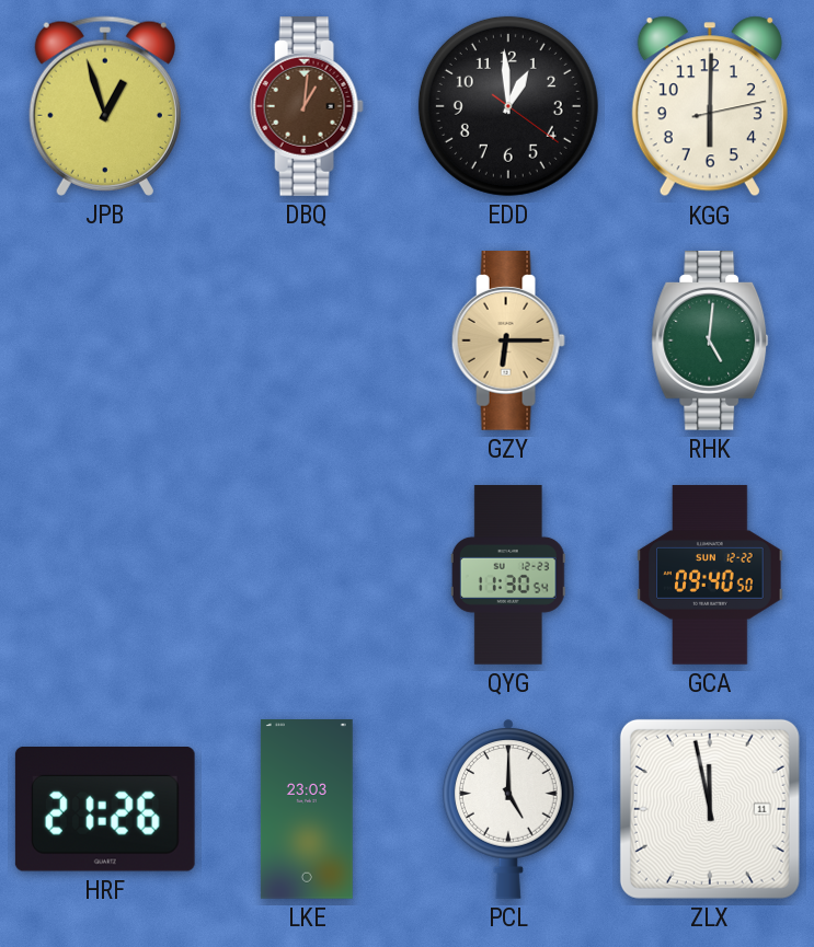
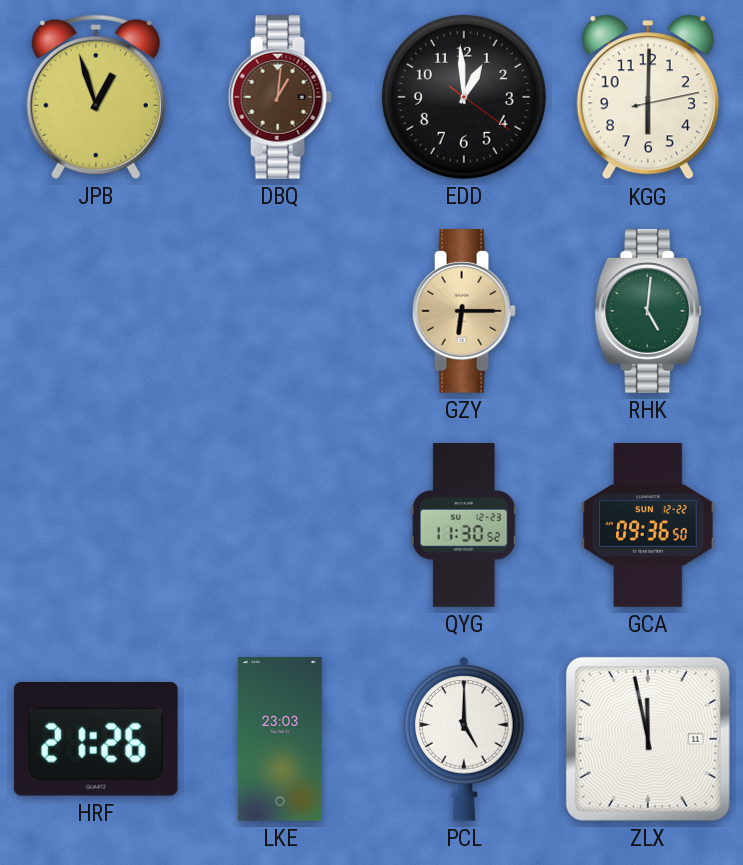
QYG: 11:30:54 -> 11:30:52 (464, 525)
GCA: 09:40 -> 09:36 (648, 525)
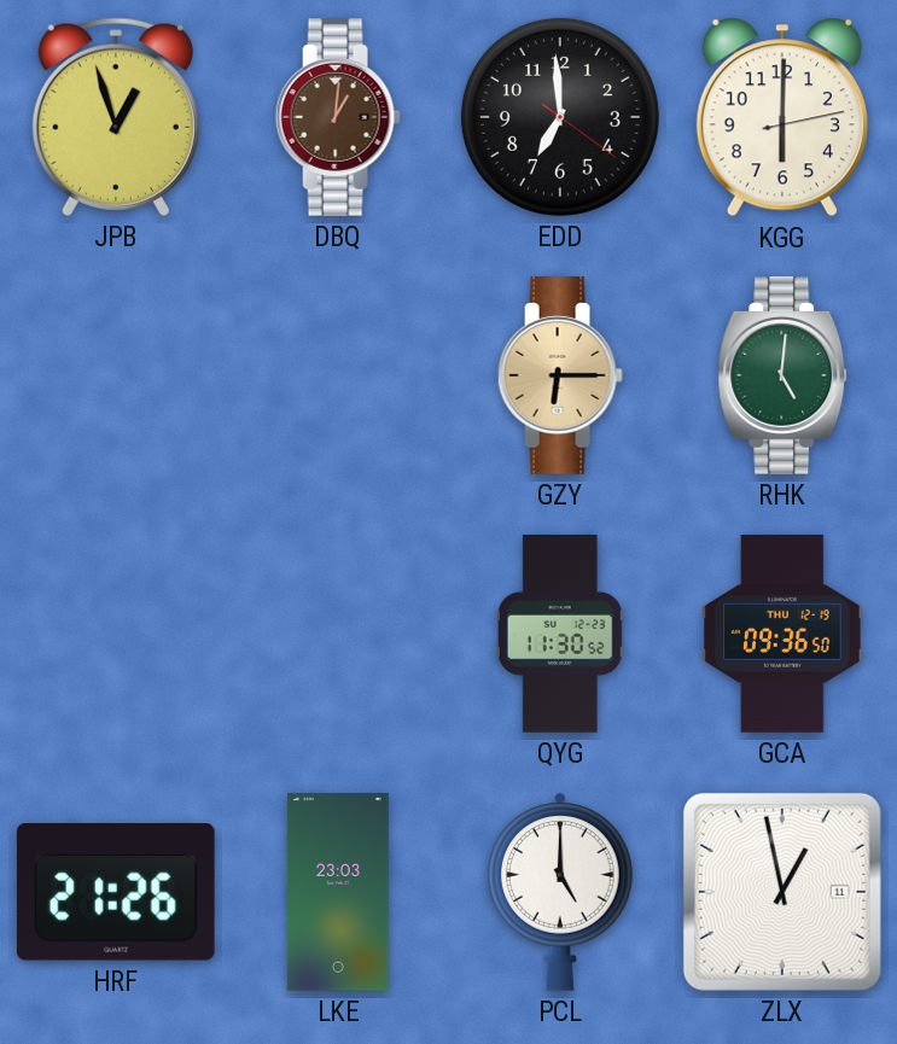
EDD: 12:59 -> 6:59 (560, 117)
GCA date: SUN 12-22 -> THU 12-19 (782, 634)
ZLX: 11:58 -> 12:58 (782, 892)
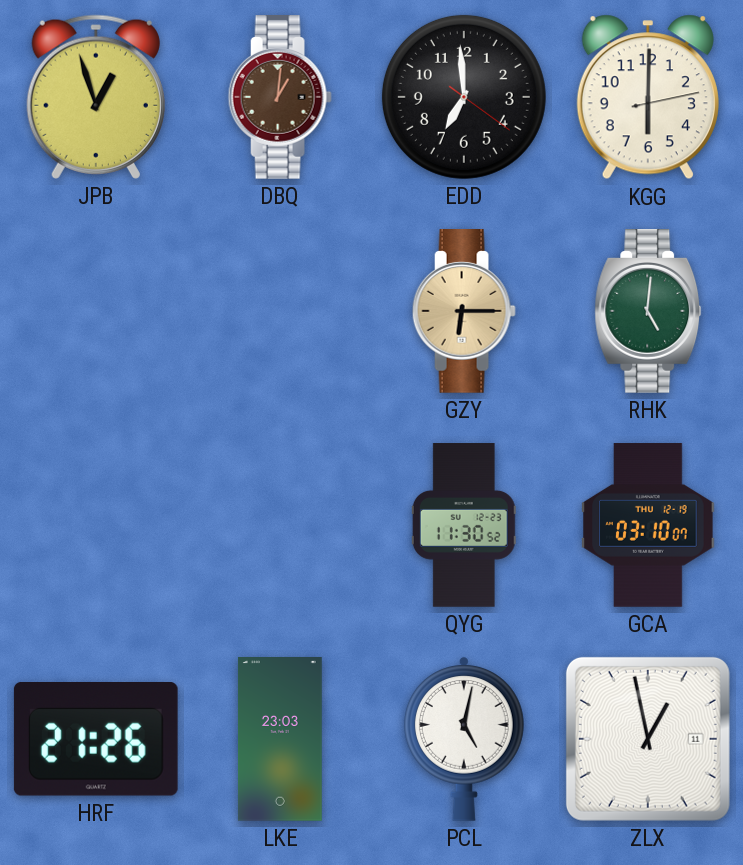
GCA: 09:36 -> 03:10 (648, 525)
PCL: 5:00 -> 5:02 (464, 739)
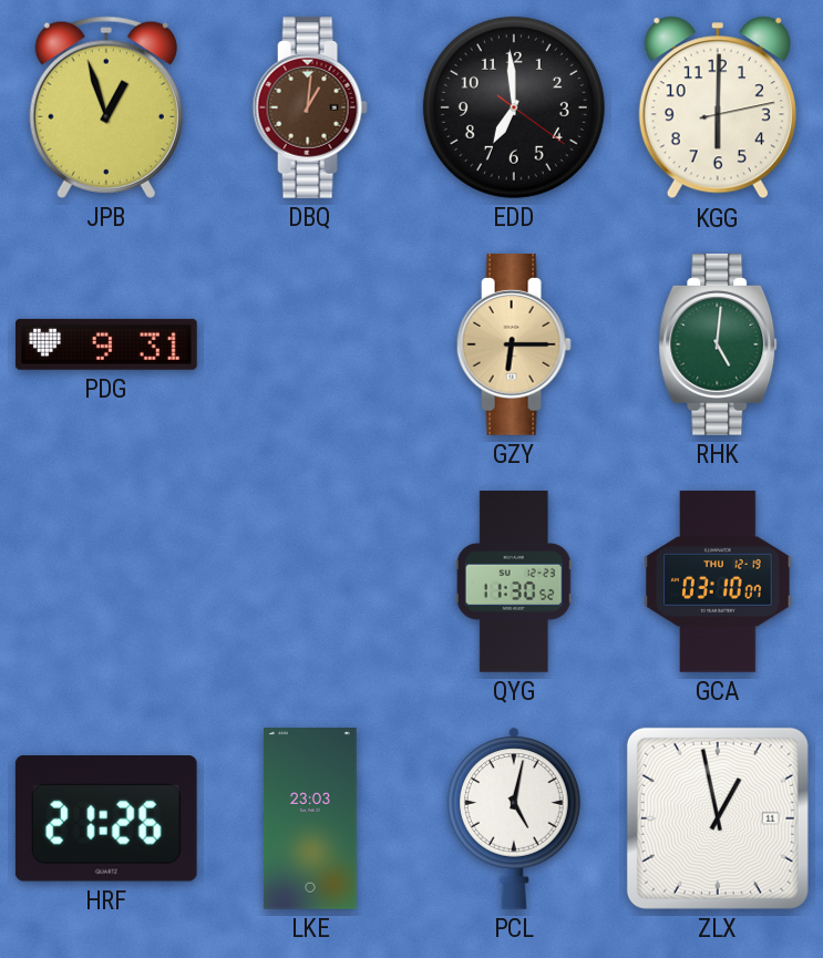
PDG: none -> 9:31 (107, 344)
